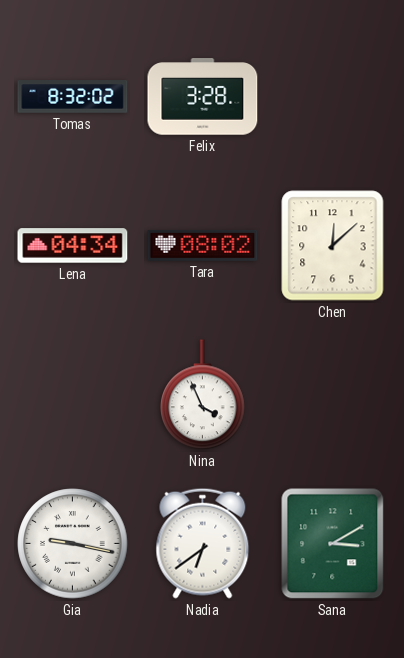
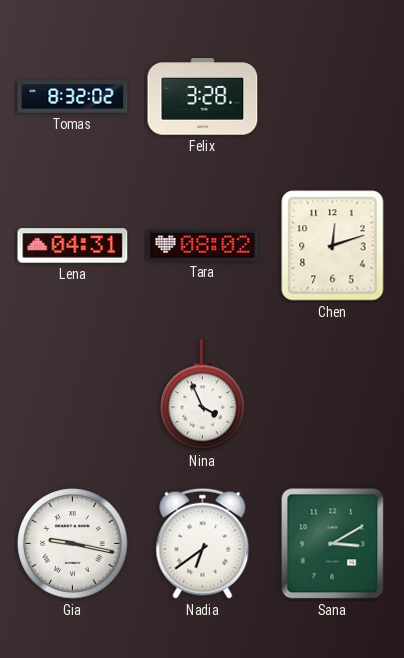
Lena: 04:34 -> 04:31 (73, 246)
Chen: 12:08 -> 12:12 (333, 246)
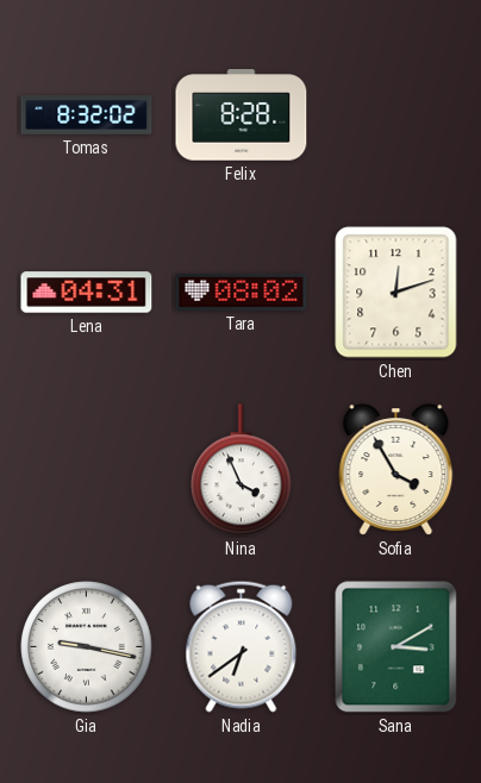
Felix: 3:28 -> 8:28 (242, 115)
Sofia: none -> 3:55 (396, 470)
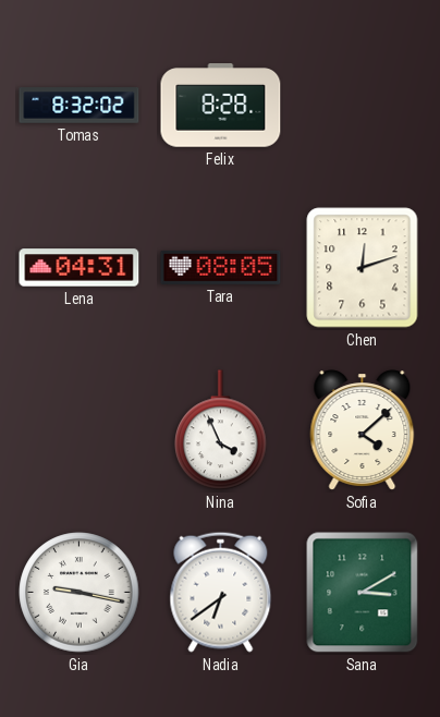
Tara: 08:02 -> 08:05 (221, 267)
Sofia: 3:55 -> 4:08 (363, 430)
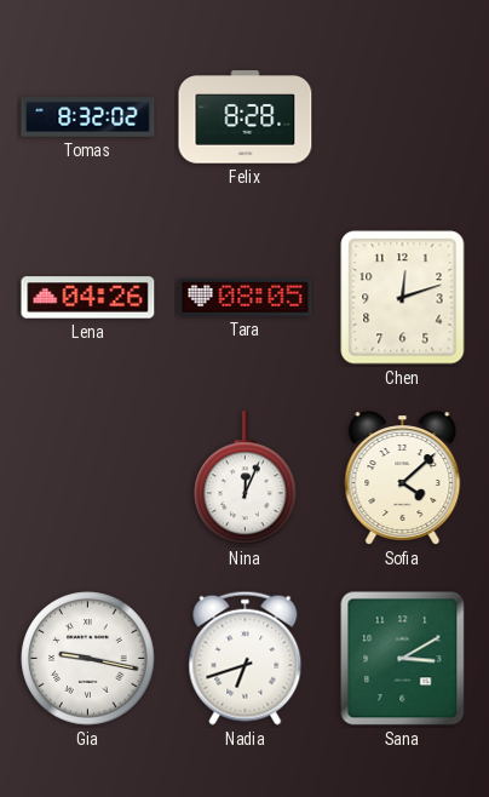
Lena: 04:31 -> 04:26 (88, 298)
Nina: 3:56 -> 12:04 (246, 478)
Nadia: 6:39 -> 6:42 (246, 658)
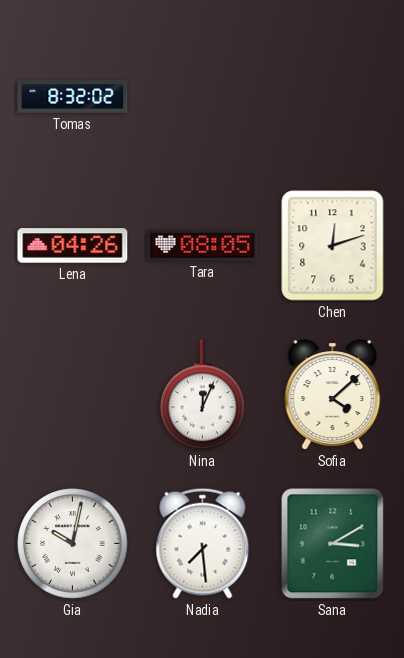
Felix: 8:28 -> none (246, 117)
Gia: 9:17 -> 10:02 (73, 544)
Nadia: 6:42 -> 7:29 (203, 543)
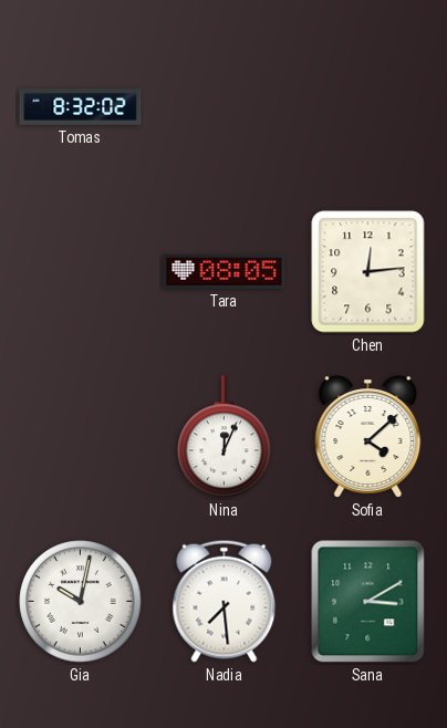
Lena: 04:26 -> none (73, 246)
Chen: 12:12 -> 12:14 (368, 272)
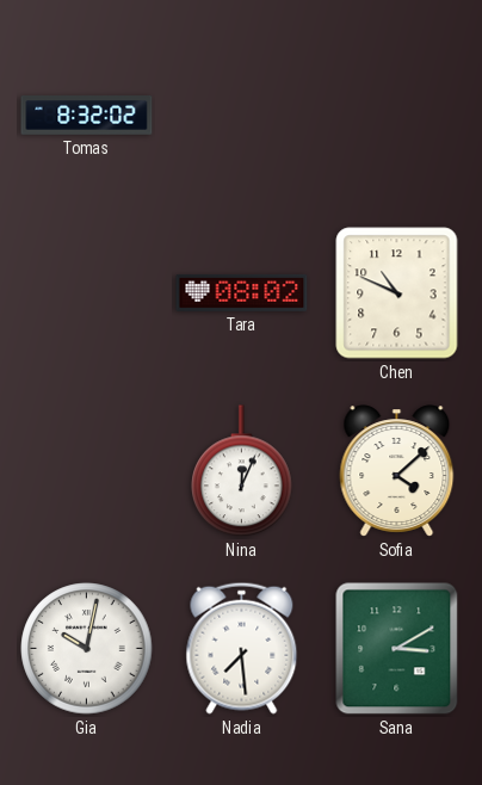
Tara: 08:05 -> 08:02 (242, 292)
Chen: 12:14 -> 10:49 (397, 293)
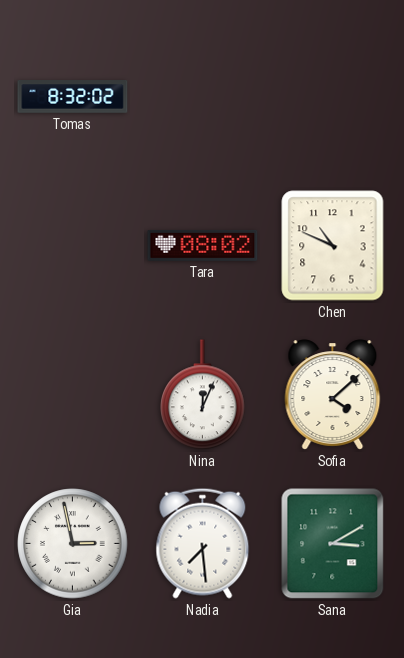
Gia: 10:02 -> 2:58 (73, 544)
